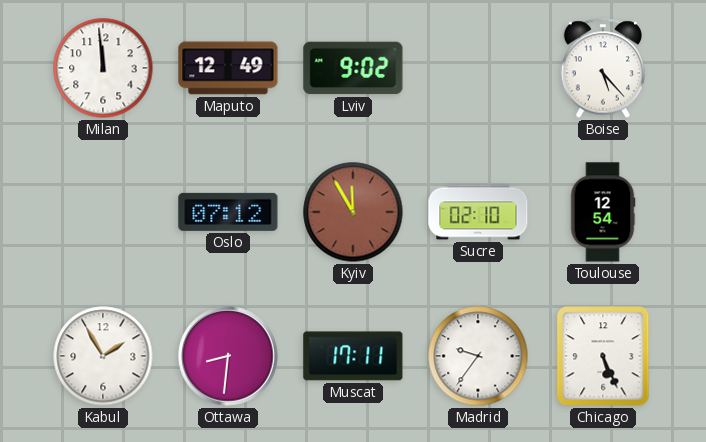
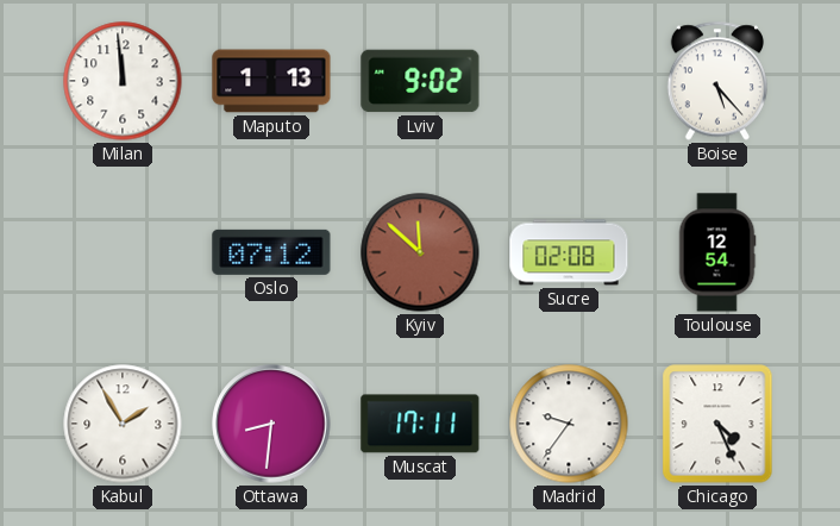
Maputo: 12:49 -> 1:13 (271, 81)
Kyiv: 11:55 -> 11:52 (420, 252)
Sucre: 02:10 -> 02:08 (569, 252)
Chicago: 5:26 -> 4:26 (717, 424)
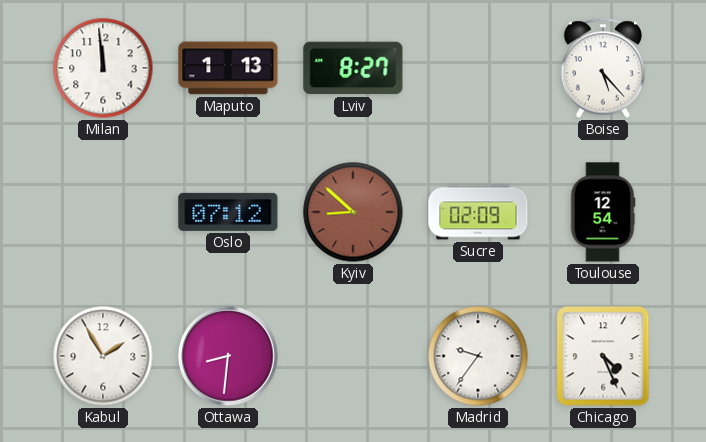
Lviv: 9:02 -> 8:27 (353, 68)
Kyiv: 11:52 -> 8:52 (353, 212)
Sucre: 02:08 -> 02:09 (478, 212)
Muscat: 17:11 -> none (420, 424)
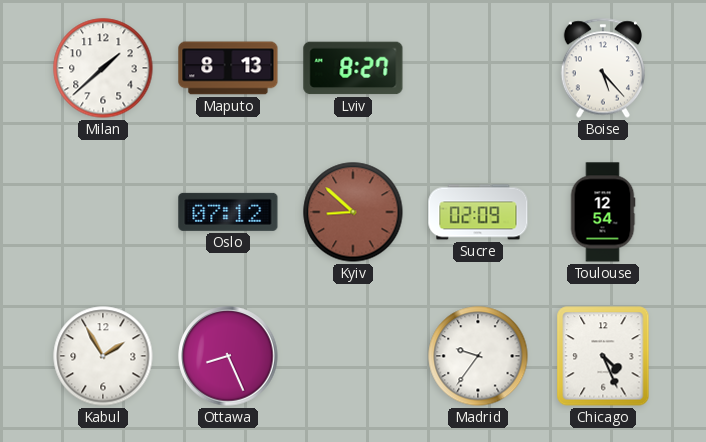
Milan: 11:59 -> 1:38 (103, 68)
Maputo: 1:13 -> 8:13 (228, 68)
Ottawa: 8:31 -> 8:26 (228, 356)
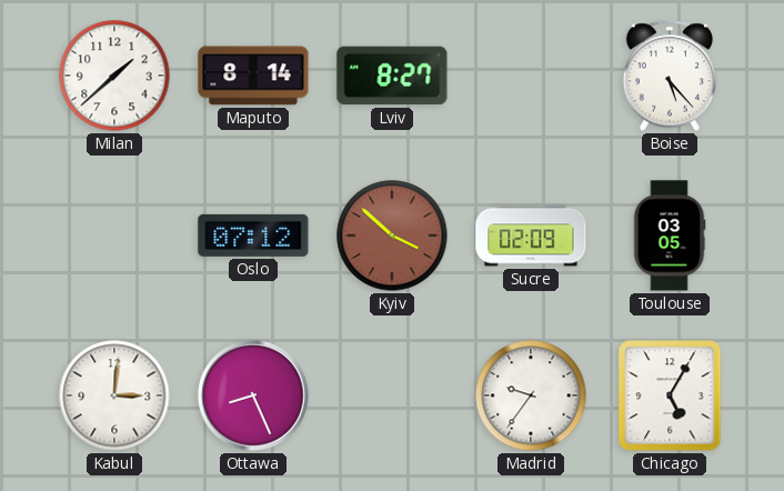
Maputo: 8:13 -> 8:14 (253, 76)
Kyiv: 8:52 -> 3:52 (392, 236)
Toulouse: 12:54 -> 03:05 (670, 236)
Kabul: 1:55 -> 3:01 (114, 395)
Chicago: 4:26 -> 5:05 (670, 395)
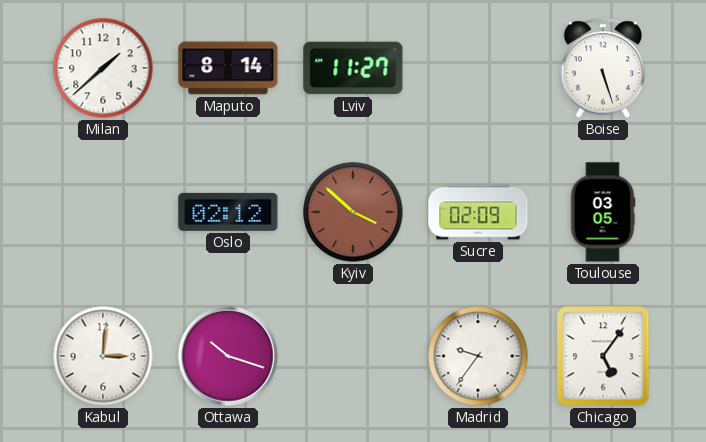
Lviv: 8:27 -> 11:27 (353, 68)
Boise: 5:23 -> 5:27 (602, 68)
Oslo: 07:12 -> 02:12 (228, 212)
Ottawa: 8:26 -> 10:18 (228, 356)
Chicago: 5:05 -> 5:06 (603, 356)
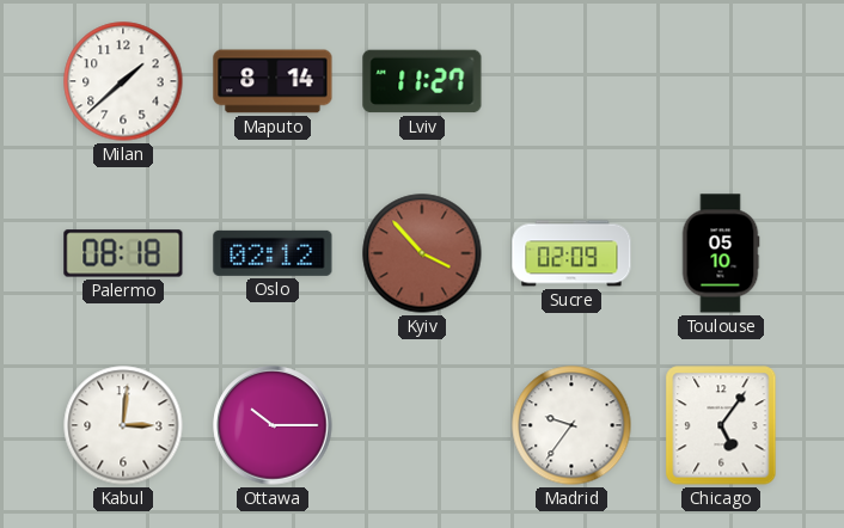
Boise: 5:27 -> none (602, 68)
Palermo: none -> 08:18 (123, 253)
Kyiv: 3:52 -> 3:53 (422, 253)
Toulouse: 03:05 -> 05:10 (721, 253)
Ottawa: 10:18 -> 10:15 (273, 425)
